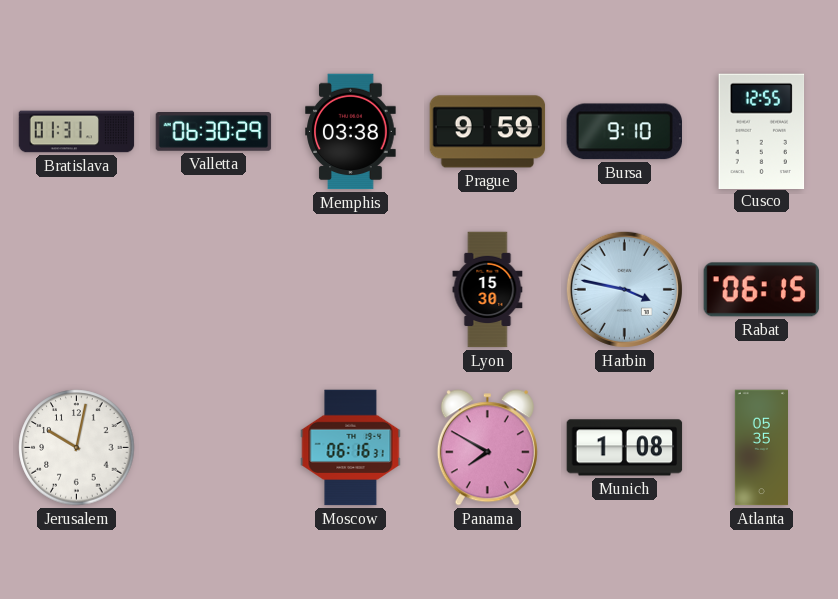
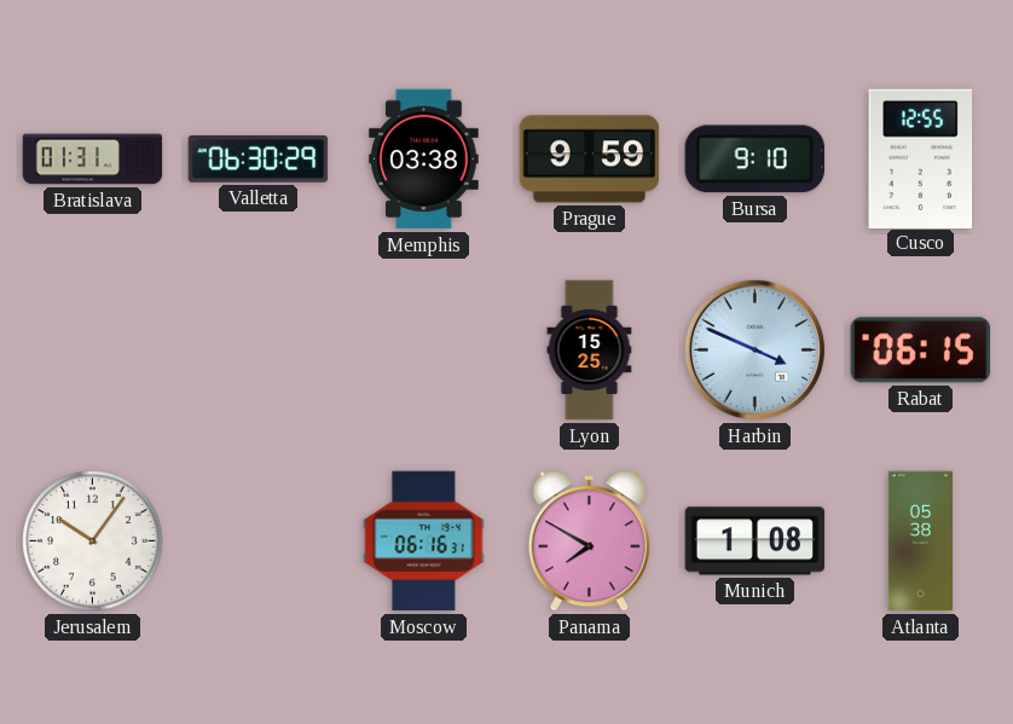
Lyon: 15:30 -> 15:25 (590, 351)
Harbin: 3:47 -> 3:49 (754, 349)
Jerusalem: 10:02 -> 10:06 (93, 541)
Atlanta: 05:35 -> 05:38 (920, 541)
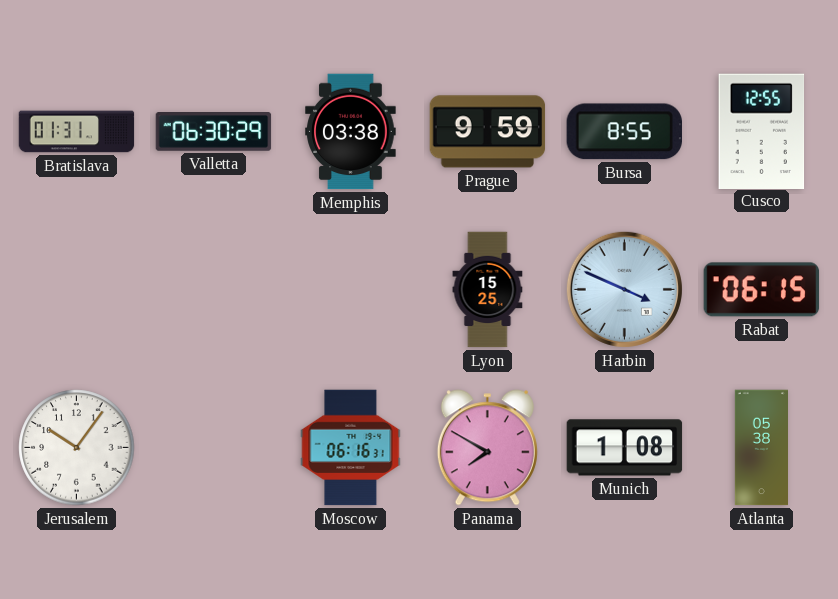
Bursa: 9:10 -> 8:55 (624, 132)
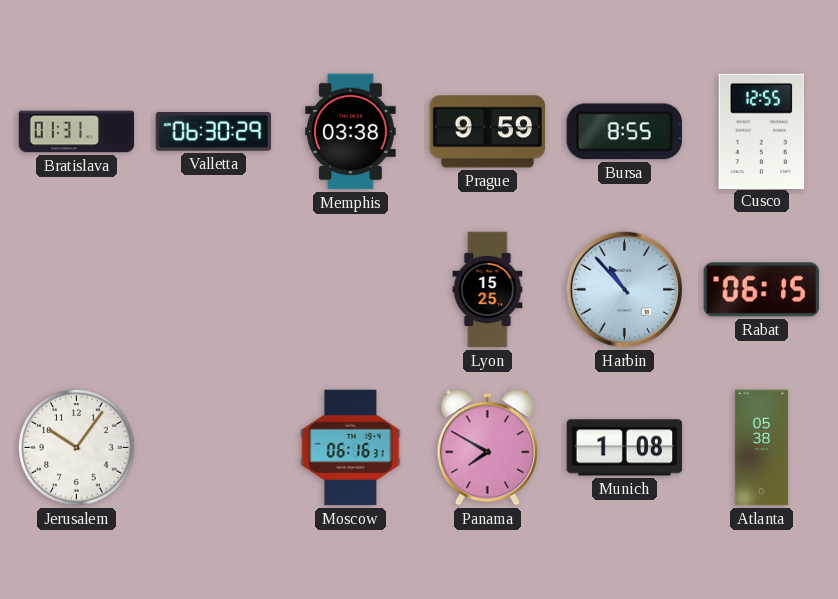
Harbin: 3:49 -> 10:53 (624, 289)
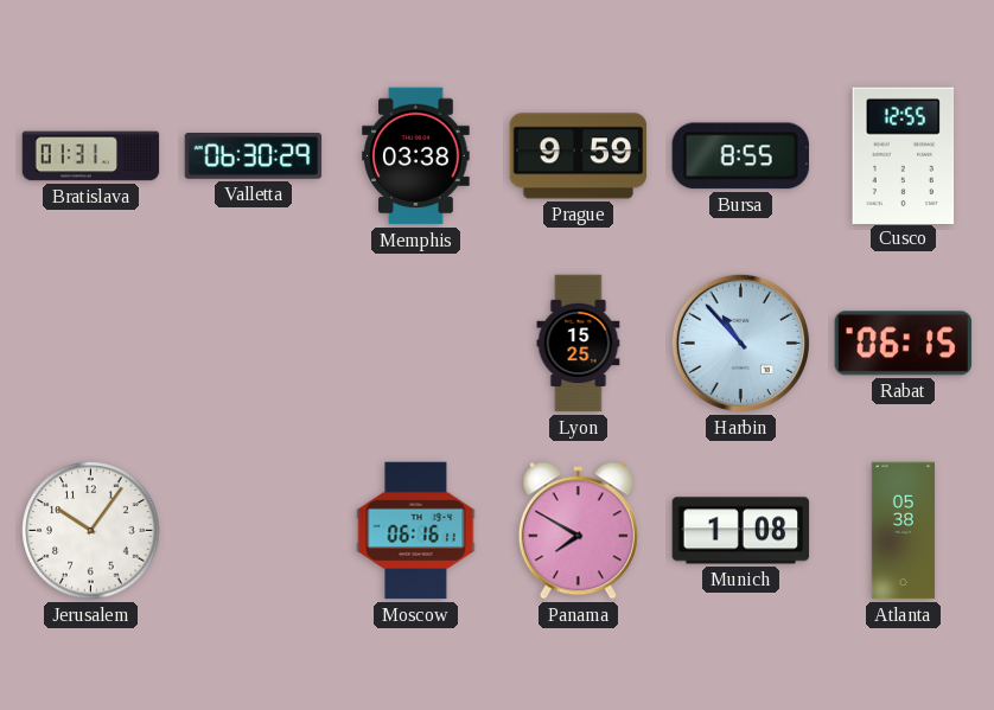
Moscow: 06:16:31 -> 06:16:11 (416, 531)
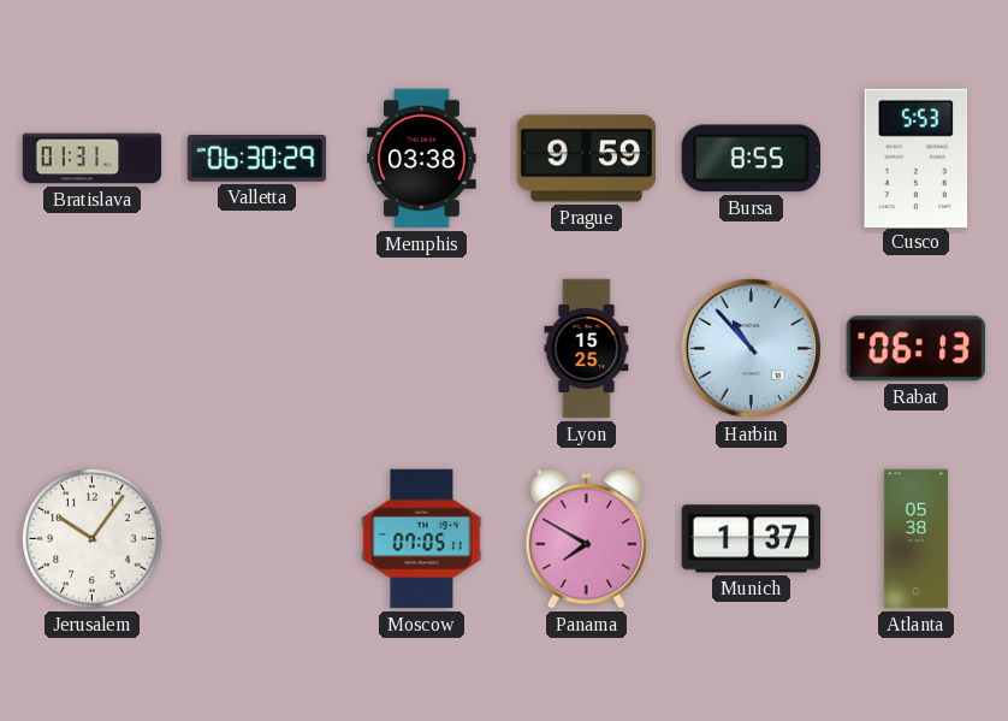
Cusco: 12:55 -> 5:53 (917, 158)
Rabat: 06:15 -> 06:13 (917, 349)
Moscow: 06:16 -> 07:05 (422, 539)
Munich: 1:08 -> 1:37 (752, 539)
